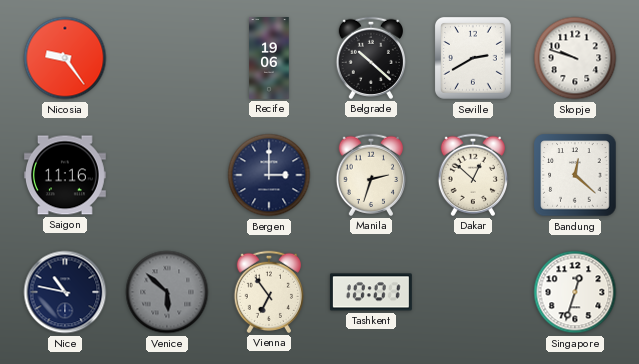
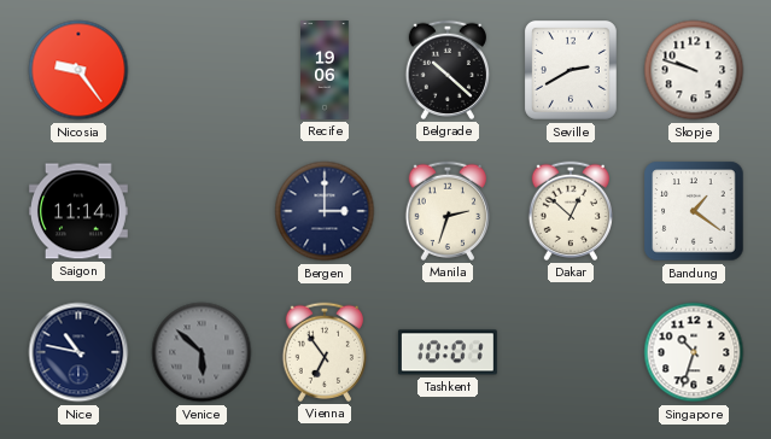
Saigon: 11:16 -> 11:14 (78, 211)
Bandung: 12:22 -> 1:21 (694, 211)
Singapore: 12:33 -> 10:33 (694, 352)
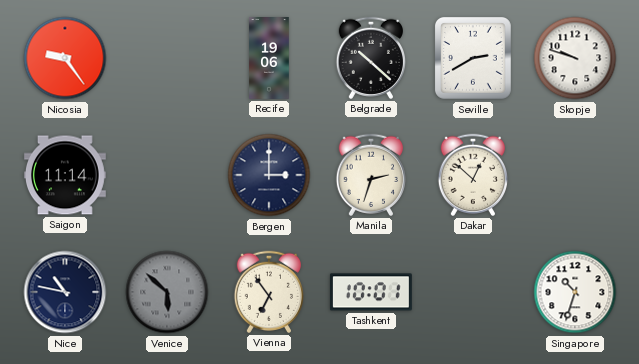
Bandung: 1:21 -> none (694, 211)
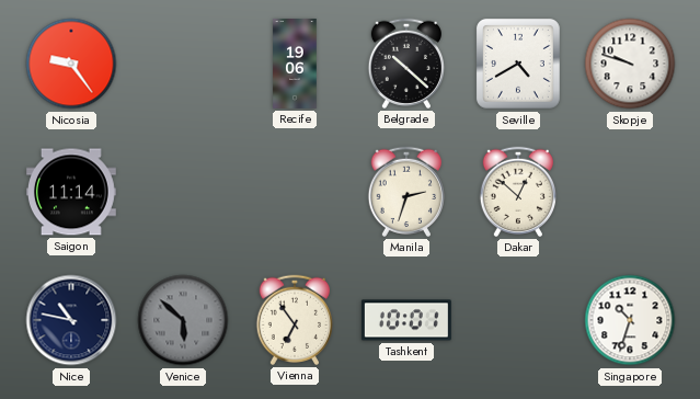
Seville: 2:40 -> 4:40 (518, 64)
Bergen: 3:00 -> none (269, 175)
